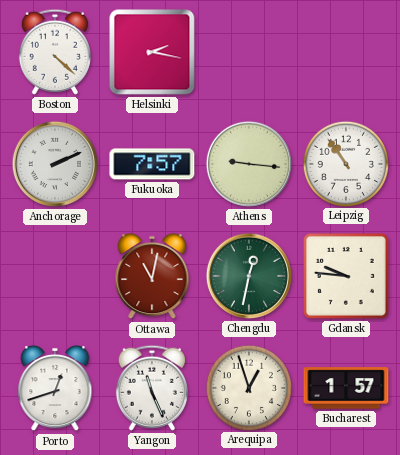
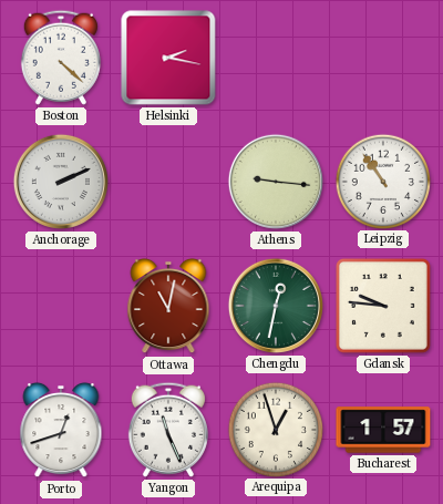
Fukuoka: 7:57 -> none (152, 164)
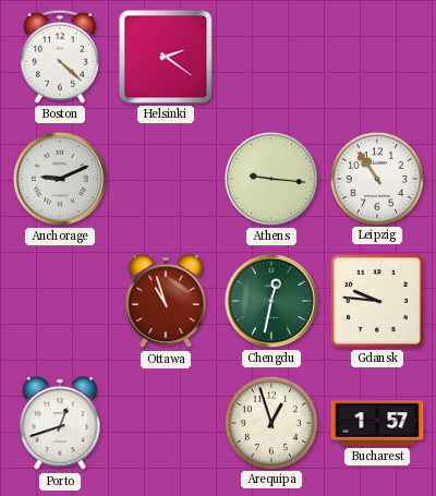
Helsinki: 2:17 -> 2:21 (166, 57)
Anchorage: 2:11 -> 9:11 (60, 179)
Ottawa: 11:02 -> 10:57 (166, 301)
Yangon: 11:26 -> none (168, 430)
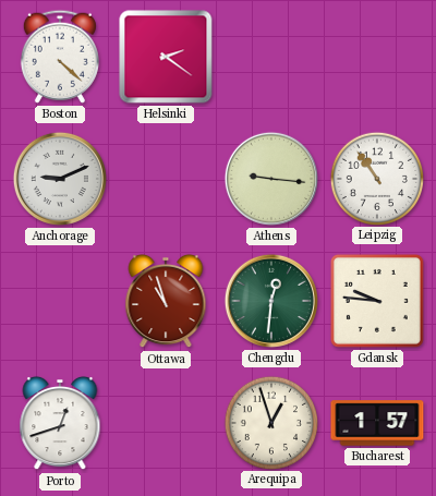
Chengdu: 12:32 -> 12:31 (271, 301)
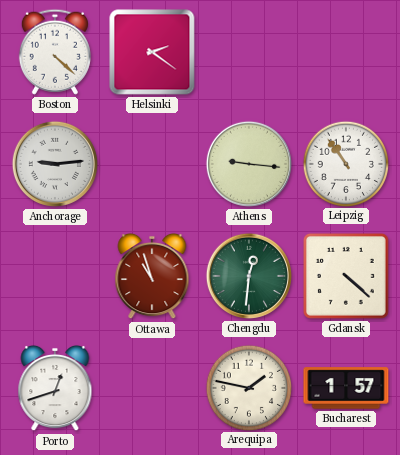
Anchorage: 9:11 -> 9:14 (55, 164)
Gdansk: 9:46 -> 4:22 (346, 276)
Arequipa: 12:57 -> 1:47 (248, 387)
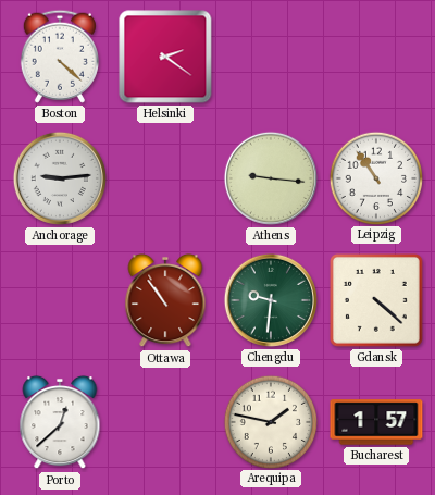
Ottawa: 10:57 -> 10:54 (165, 300)
Chengdu: 12:31 -> 9:31 (271, 300)
Porto: 12:42 -> 12:38 (60, 422)
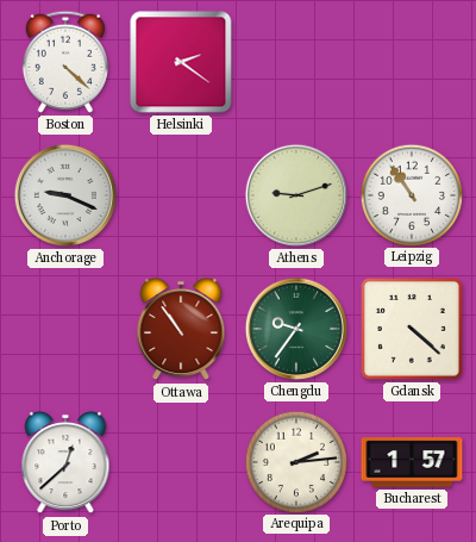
Anchorage: 9:14 -> 9:19 (65, 195)
Athens: 9:16 -> 9:12 (296, 195)
Chengdu: 9:31 -> 9:36 (296, 329)
Arequipa: 1:47 -> 2:14 (295, 461)
